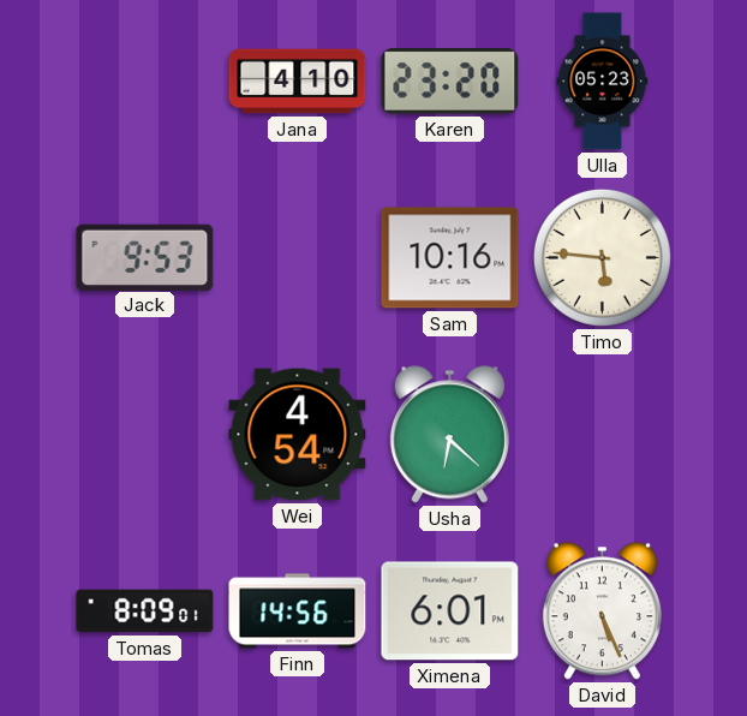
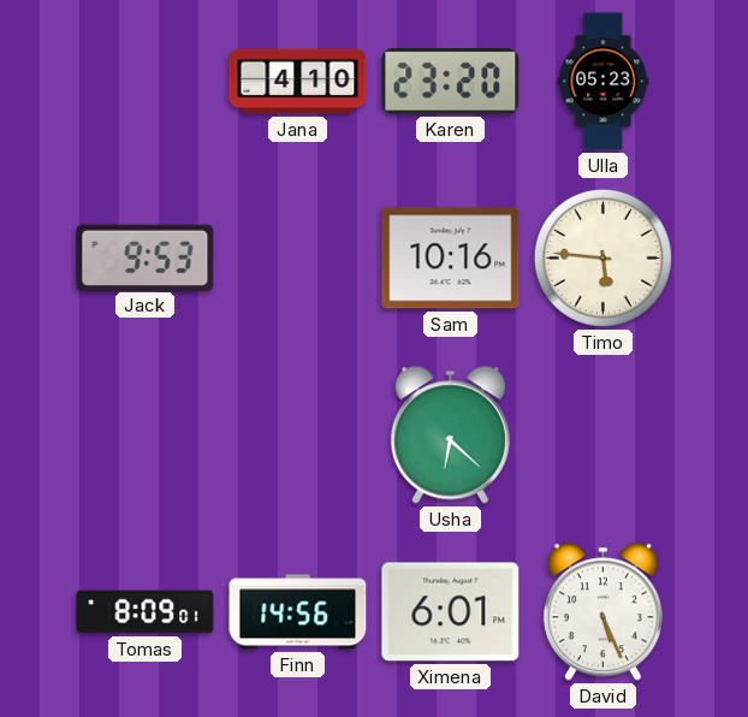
Wei: 4:54 -> none (298, 435)
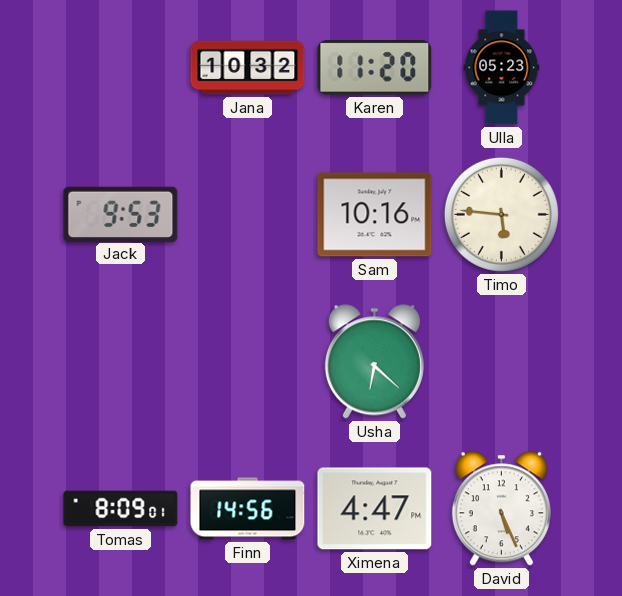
Jana: 4:10 -> 10:32 (248, 68)
Karen: 23:20 -> 11:20 (375, 68)
Ximena: 6:01 -> 4:47 (375, 509)
